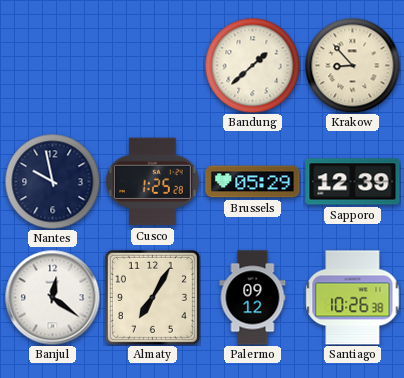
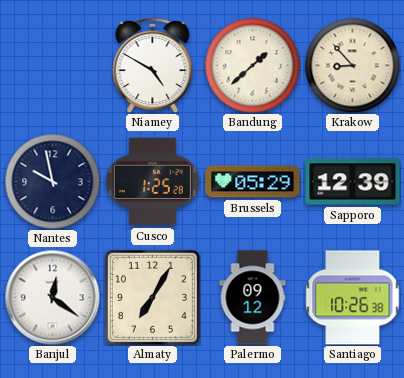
Niamey: none -> 4:50 (153, 66)
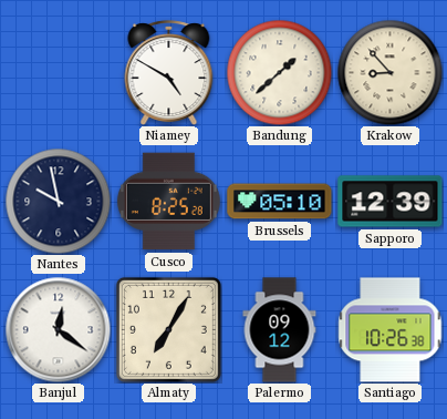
Cusco: 1:25 -> 8:25 (168, 202)
Brussels: 05:29 -> 05:10 (280, 202)
